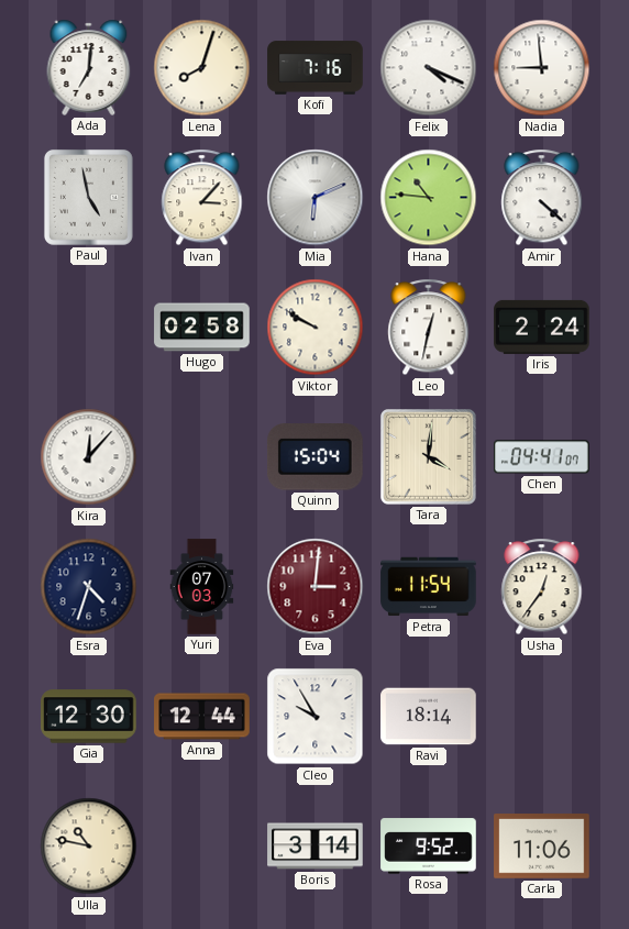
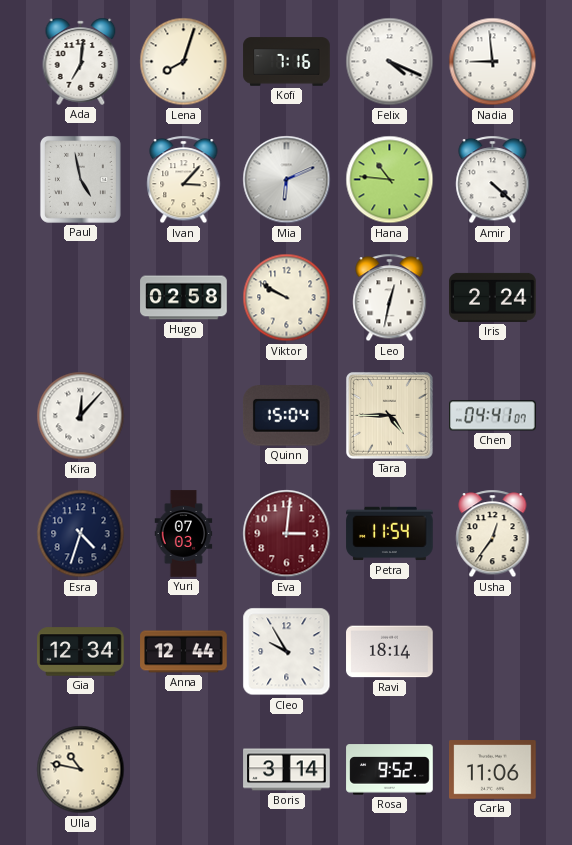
Tara: 4:01 -> 4:45 (390, 416)
Gia: 12:30 -> 12:34 (81, 652)
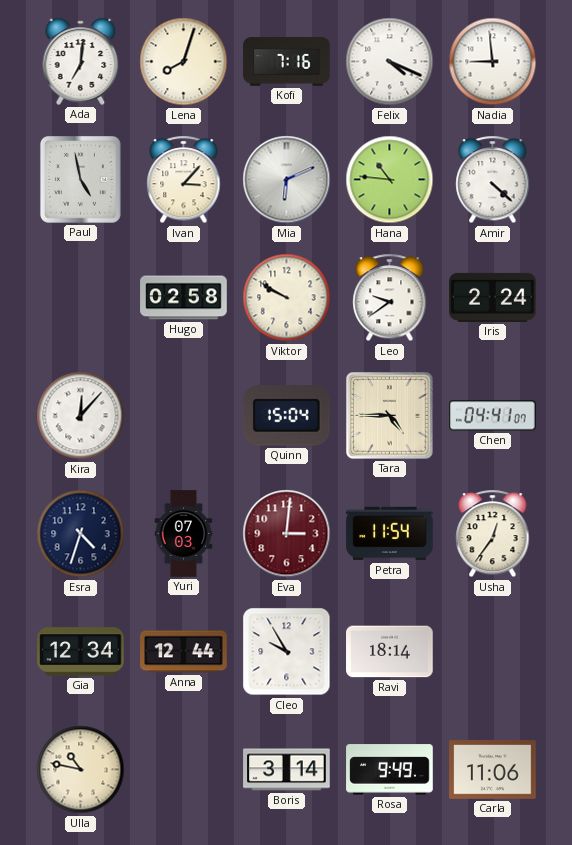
Leo: 12:32 -> 9:39 (390, 298)
Rosa: 9:52 -> 9:49 (390, 770)
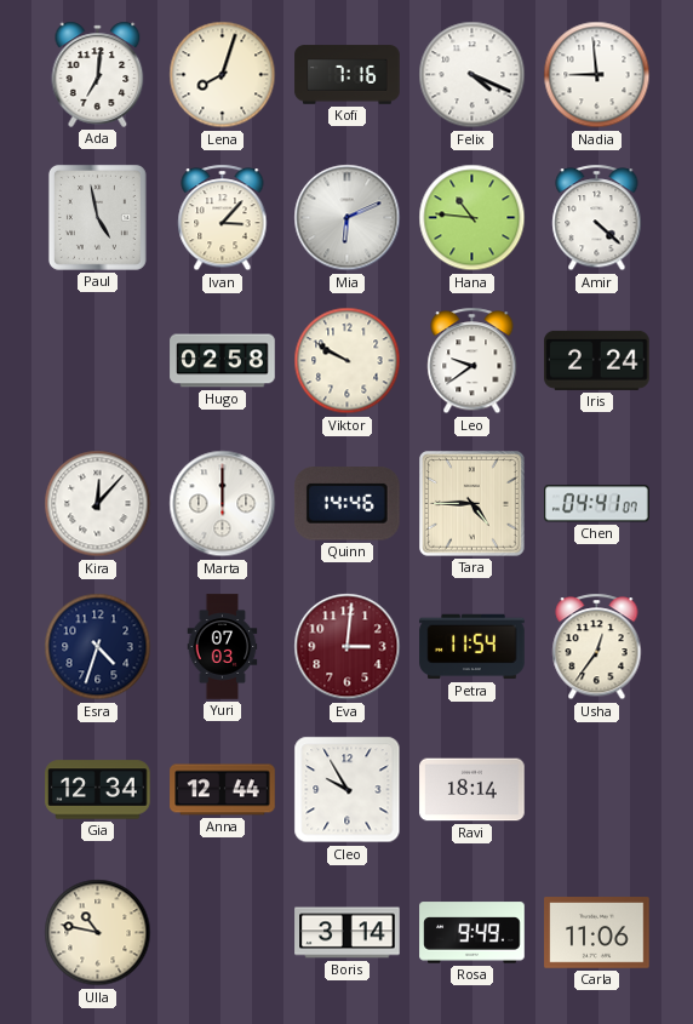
Marta: none -> 12:00 (223, 504)
Quinn: 15:04 -> 14:46 (348, 504)
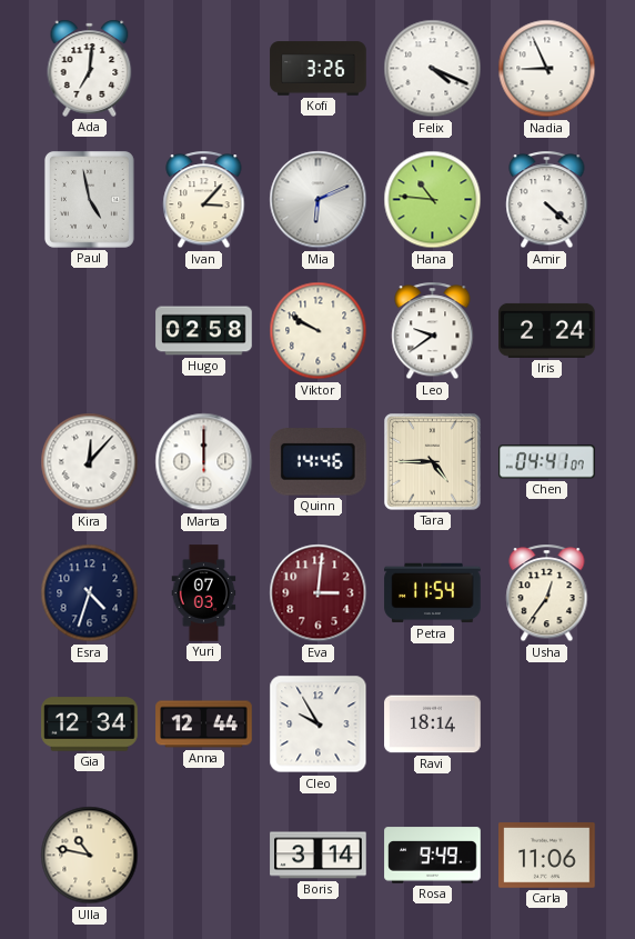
Lena: 8:03 -> none (223, 75)
Kofi: 7:16 -> 3:26 (319, 69)
Nadia: 8:59 -> 8:56 (547, 69)
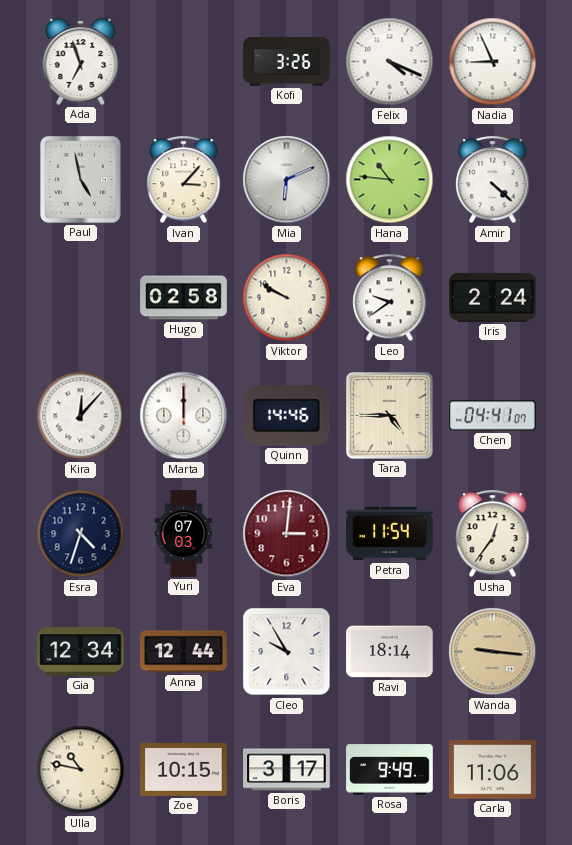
Ada: 7:01 -> 6:57 (81, 61)
Wanda: none -> 9:16 (493, 652)
Zoe: none -> 10:15 (184, 769)
Boris: 3:14 -> 3:17 (287, 770)
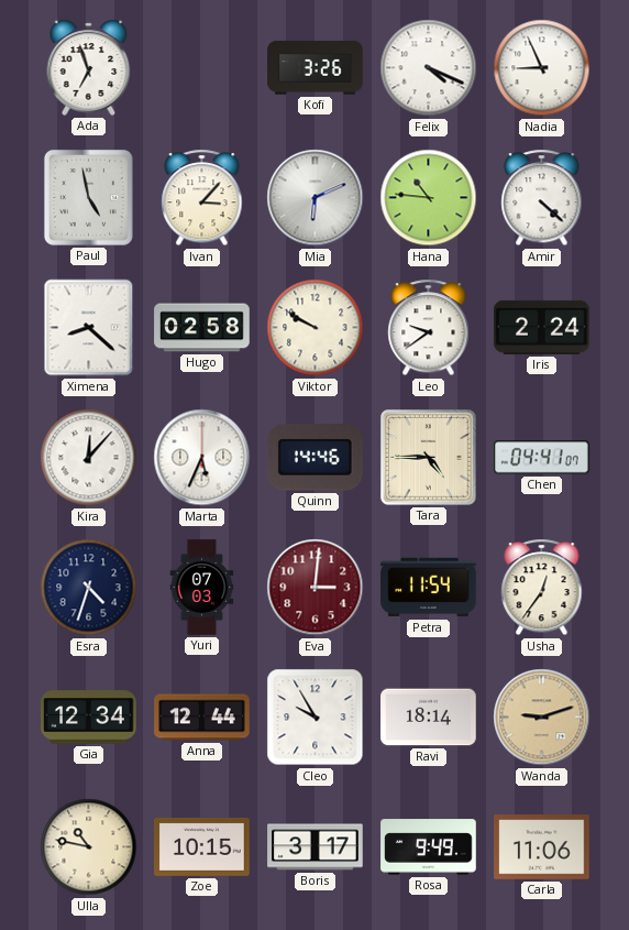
Ximena: none -> 8:22 (89, 328)
Marta: 12:00 -> 5:34 (202, 458)
Wanda: 9:16 -> 9:12 (542, 718)
